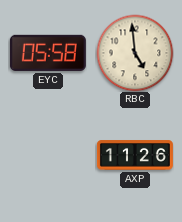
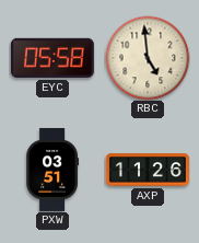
PXW: none -> 03:51 (52, 170)
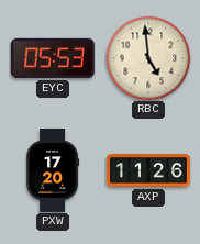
EYC: 05:58 -> 05:53 (53, 58)
PXW: 03:51 -> 17:20 (53, 170)
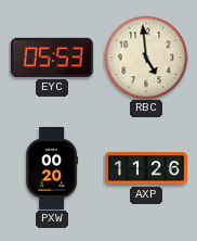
PXW: 17:20 -> 00:20 (52, 168)
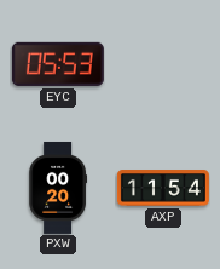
RBC: 4:59 -> none (146, 58)
AXP: 11:26 -> 11:54 (163, 188)
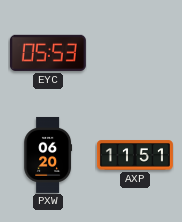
PXW: 00:20 -> 06:20 (48, 155)
AXP: 11:54 -> 11:51 (135, 155)
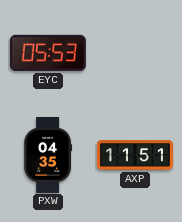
PXW: 06:20 -> 04:35 (48, 155)
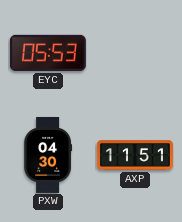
PXW: 04:35 -> 04:30 (48, 155)
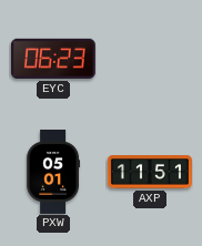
EYC: 05:53 -> 06:23 (53, 59)
PXW: 04:30 -> 05:01 (53, 172)
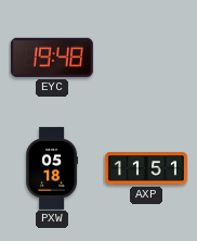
EYC: 06:23 -> 19:48 (52, 58)
PXW: 05:01 -> 05:18 (52, 168)
